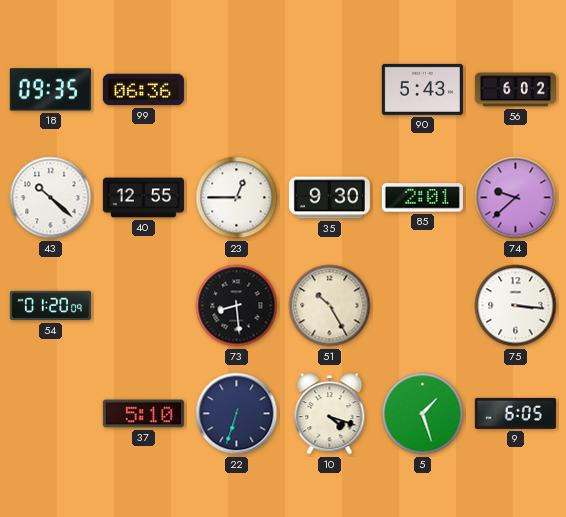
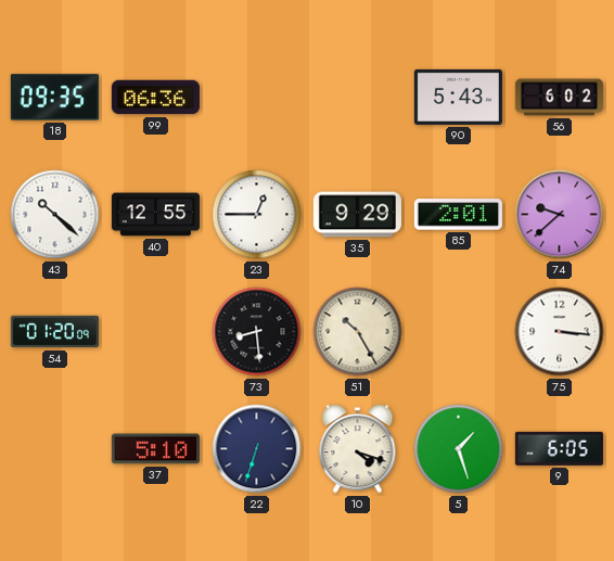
35: 9:30 -> 9:29 (357, 215)
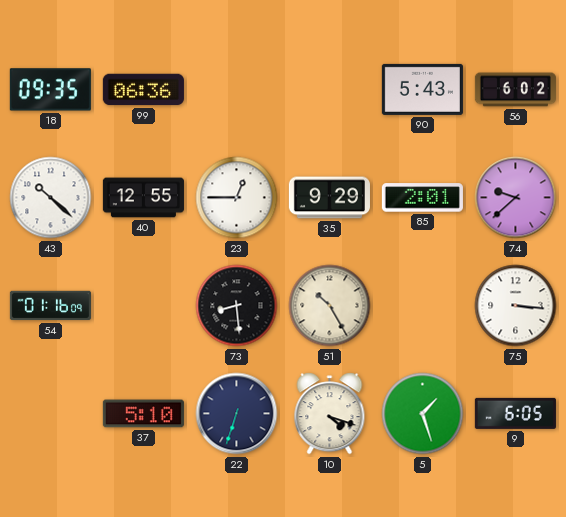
54: 01:20 -> 01:16 (50, 306)
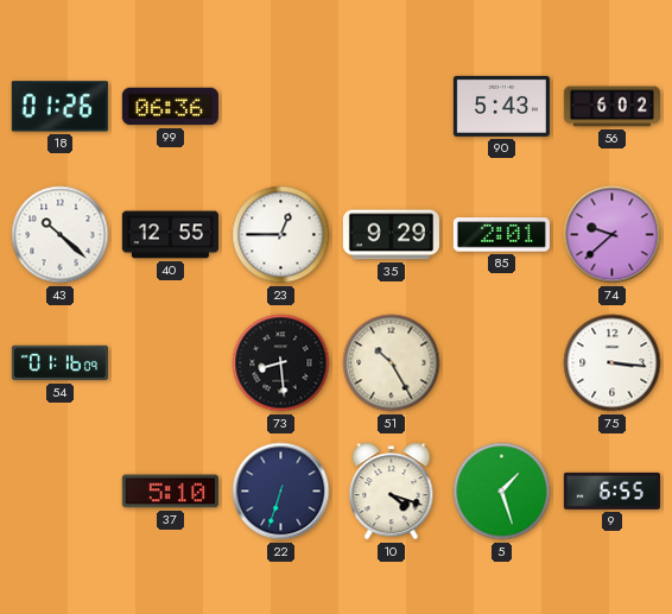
18: 09:35 -> 01:26 (59, 107)
9: 6:05 -> 6:55 (611, 490)
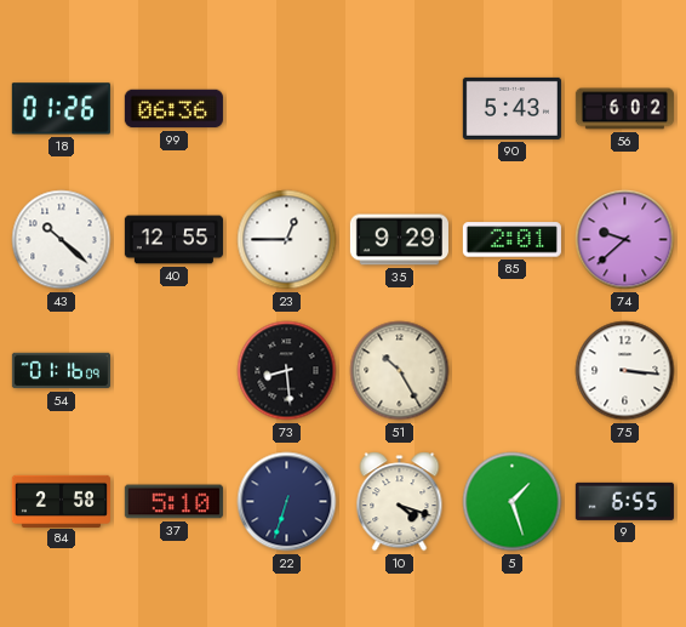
84: none -> 2:58 (61, 501)
